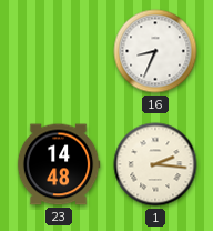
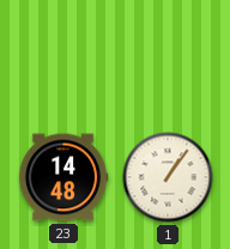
16: 8:34 -> none (155, 51)
1: 2:16 -> 1:06 (168, 177)
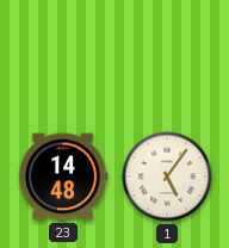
1: 1:06 -> 5:06 (167, 176)
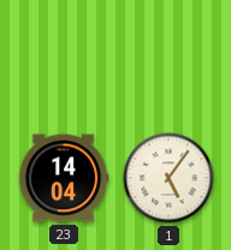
23: 14:48 -> 14:04 (64, 178)
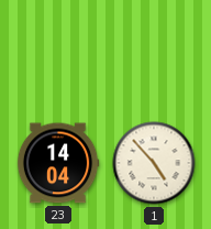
1: 5:06 -> 4:53 (154, 163)
